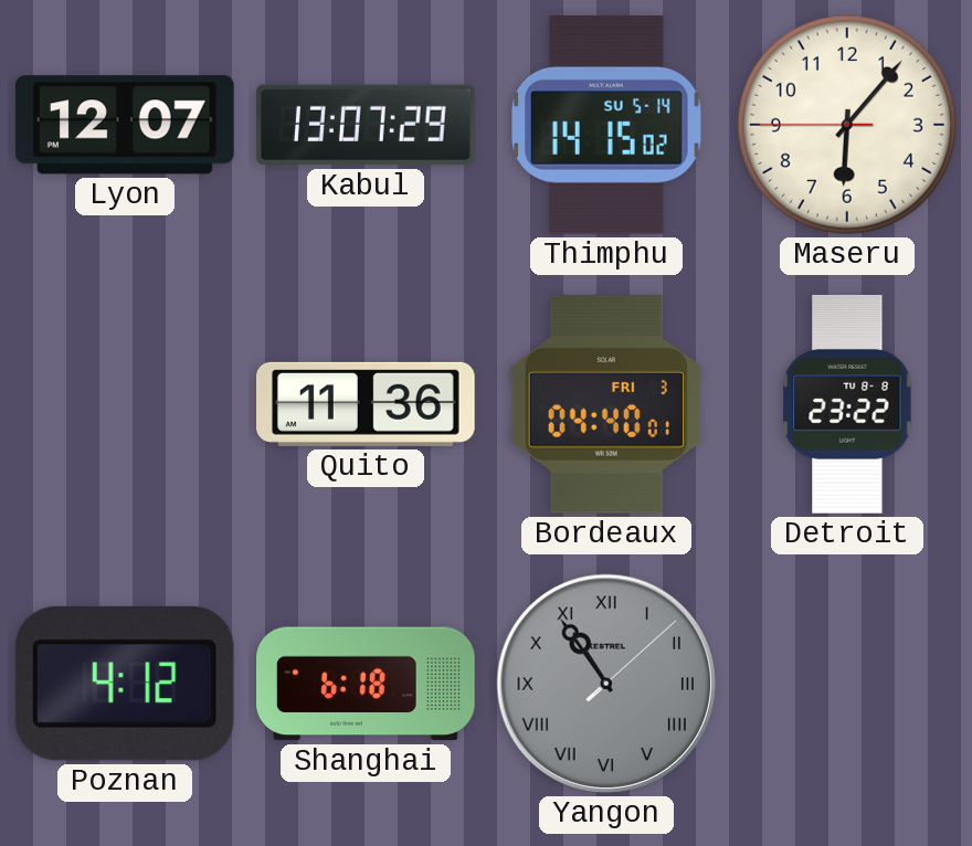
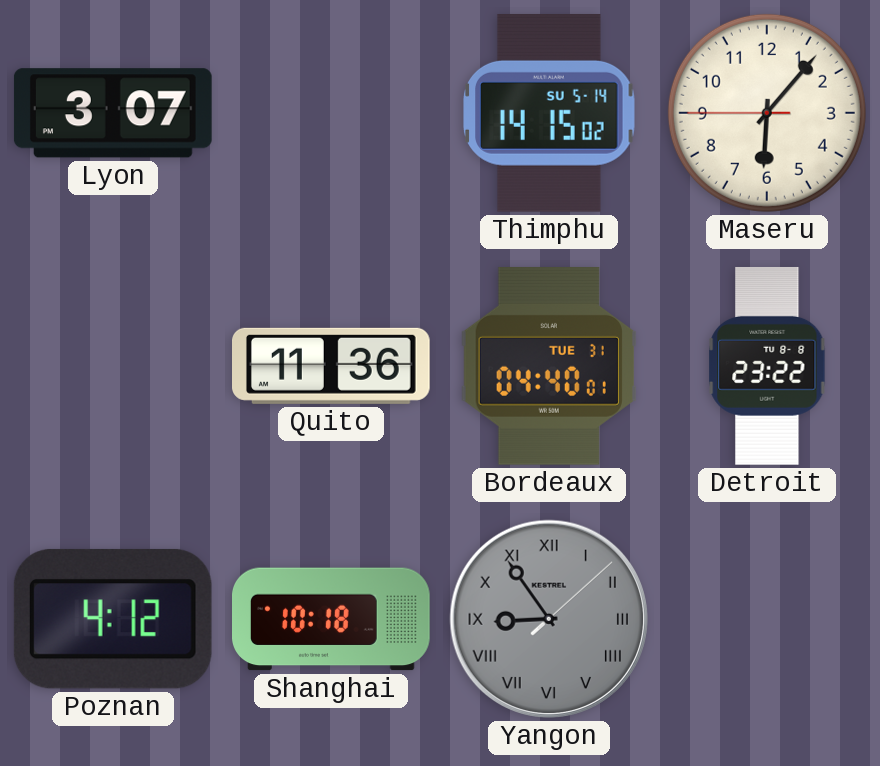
Lyon: 12:07 -> 3:07 (113, 113)
Kabul: 13:07 -> none (367, 125)
Bordeaux date: FRI 3 -> TUE 31 (549, 366)
Shanghai: 6:18 -> 10:18 (332, 619)
Yangon: 10:54 -> 8:54 (549, 619)
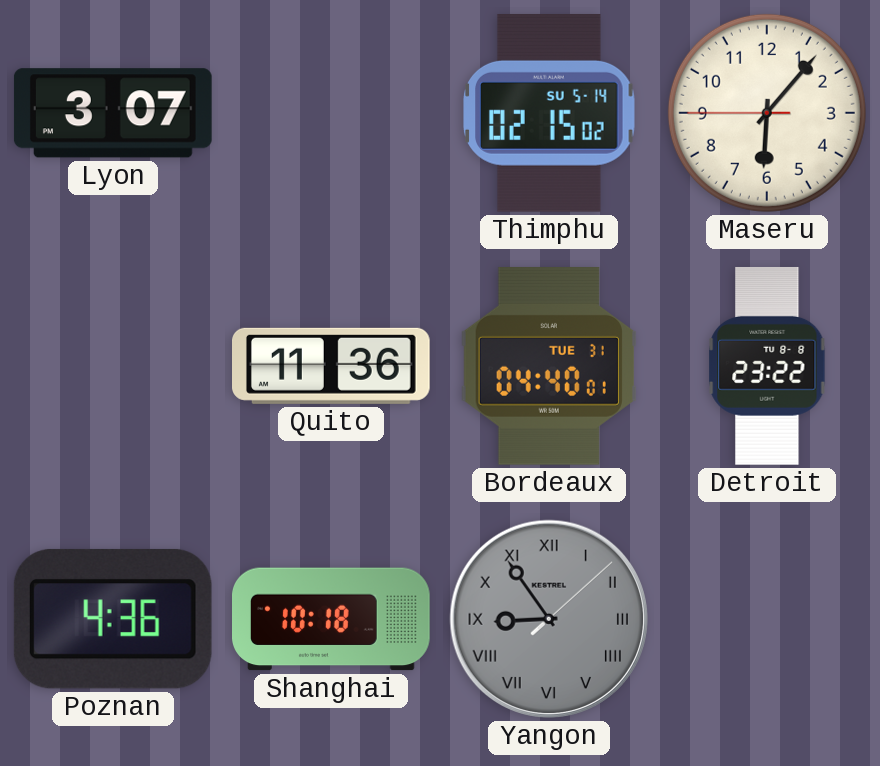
Thimphu: 14:15 -> 02:15 (549, 113)
Poznan: 4:12 -> 4:36 (113, 619)
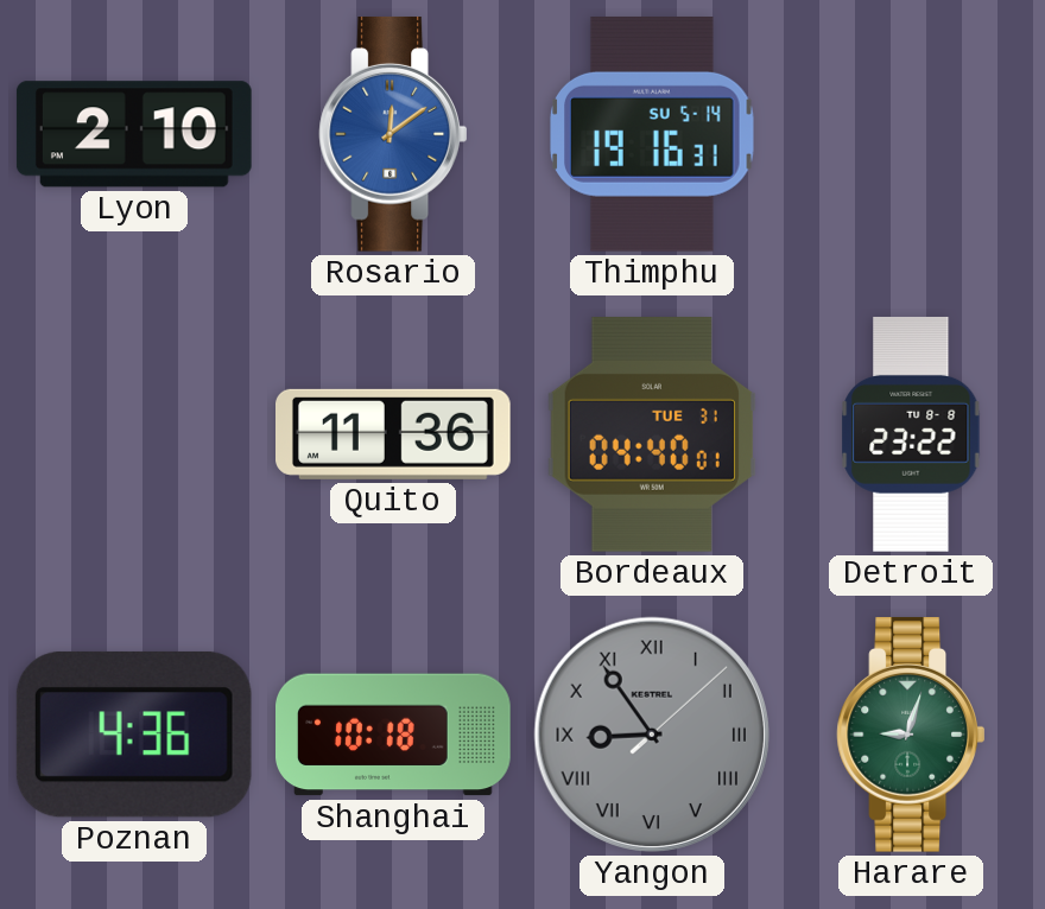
Lyon: 3:07 -> 2:10 (134, 134)
Rosario: none -> 12:09 (392, 134)
Thimphu: 02:15 -> 19:16 (652, 134)
Maseru: 6:06 -> none (767, 113)
Harare: none -> 9:03 (910, 735)
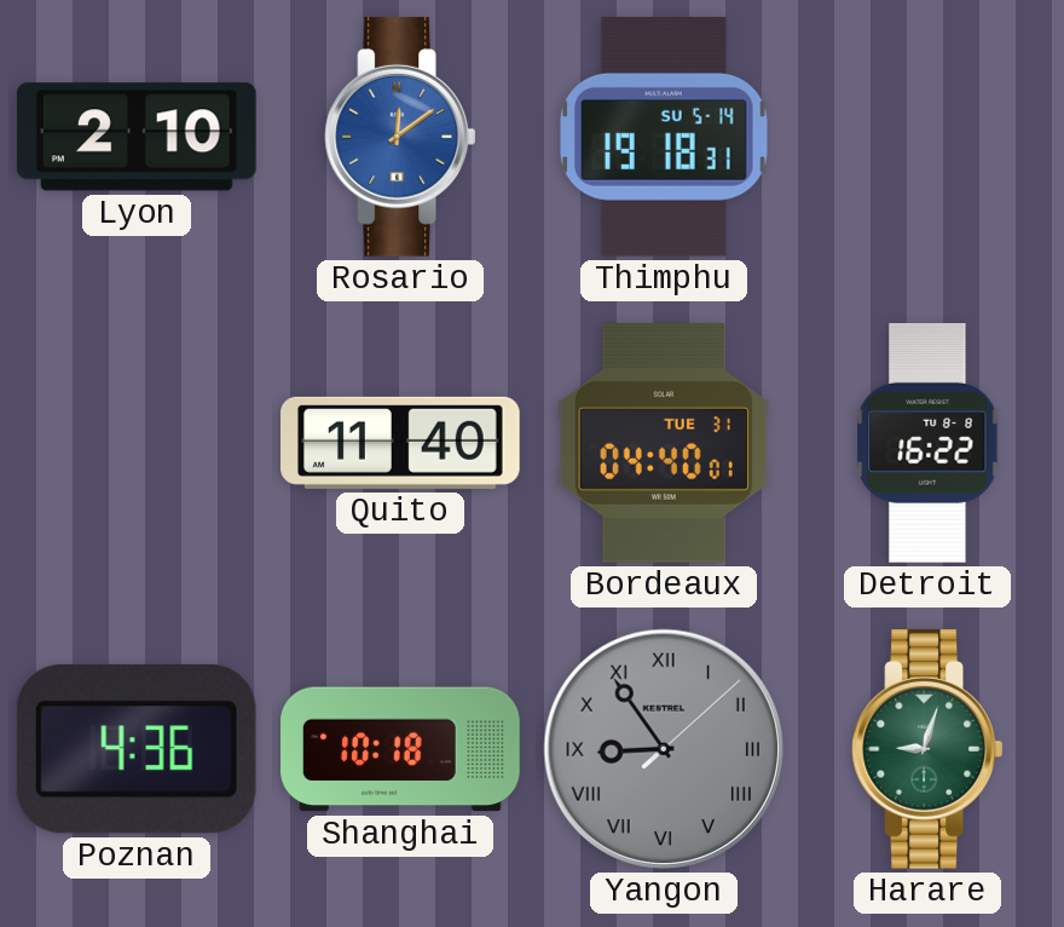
Thimphu: 19:16 -> 19:18 (664, 137)
Quito: 11:36 -> 11:40 (401, 443)
Detroit: 23:22 -> 16:22 (927, 443)
